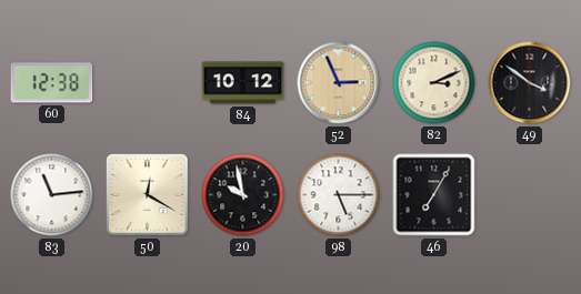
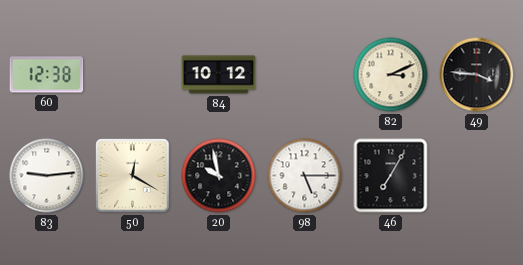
52: 2:56 -> none (339, 83)
49: 3:51 -> 3:46 (477, 75)
83: 11:14 -> 9:14 (47, 176)
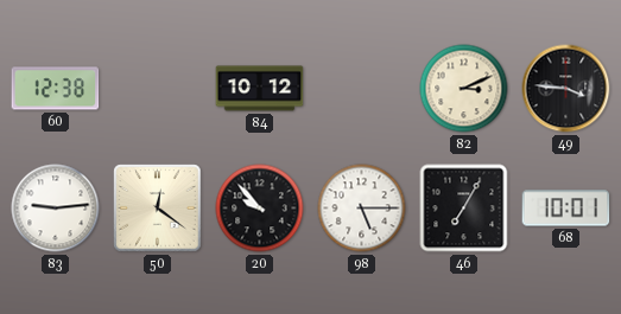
50: 12:20 -> 12:21 (158, 209)
20: 9:58 -> 9:53 (260, 209)
68: none -> 10:01 (566, 209)
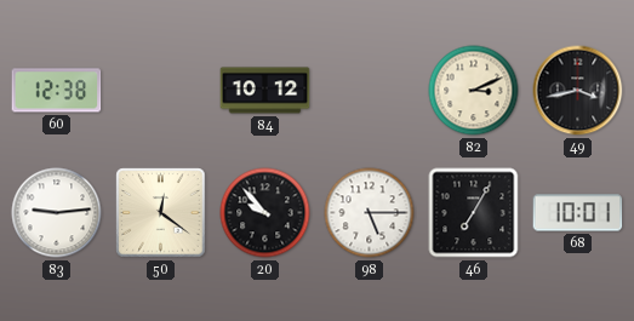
49: 3:46 -> 3:43 (578, 91)
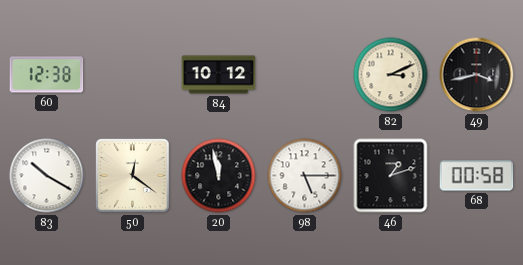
83: 9:14 -> 10:20 (47, 176)
20: 9:53 -> 11:58 (219, 176)
46: 7:05 -> 1:12 (391, 176)
68: 10:01 -> 00:58 (477, 176)
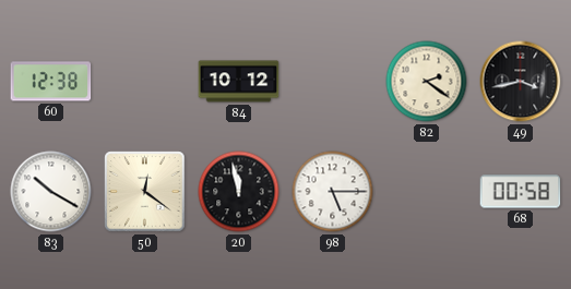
82: 3:11 -> 2:21 (427, 82)
46: 1:12 -> none (391, 176)
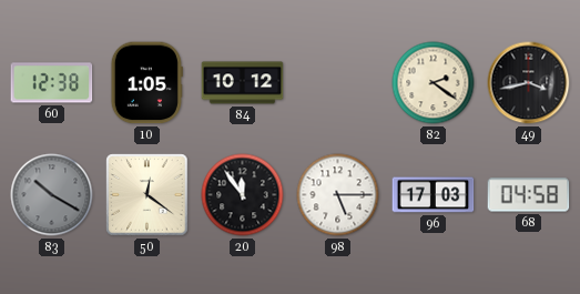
10: none -> 1:05 (146, 83)
83 dial: white -> grey (52, 195)
20: 11:58 -> 11:54 (243, 195)
96: none -> 17:03 (434, 195)
68: 00:58 -> 04:58 (529, 195)
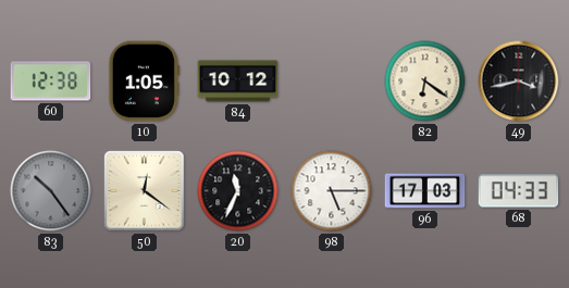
82: 2:21 -> 6:21 (425, 82)
83: 10:20 -> 10:24 (51, 191)
20: 11:54 -> 11:34 (238, 191)
68: 04:58 -> 04:33 (519, 191)
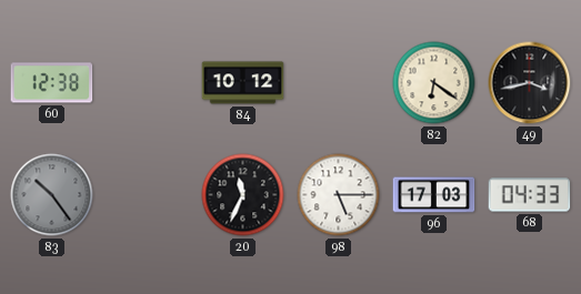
10: 1:05 -> none (144, 82)
50: 12:21 -> none (145, 191)
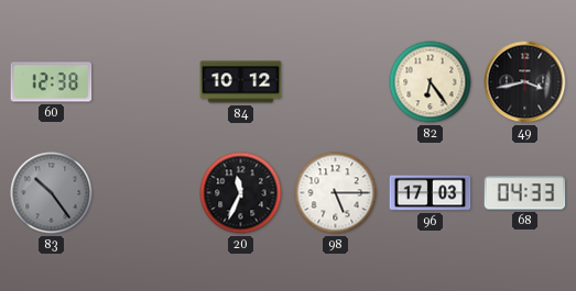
82: 6:21 -> 6:24 (431, 82)
